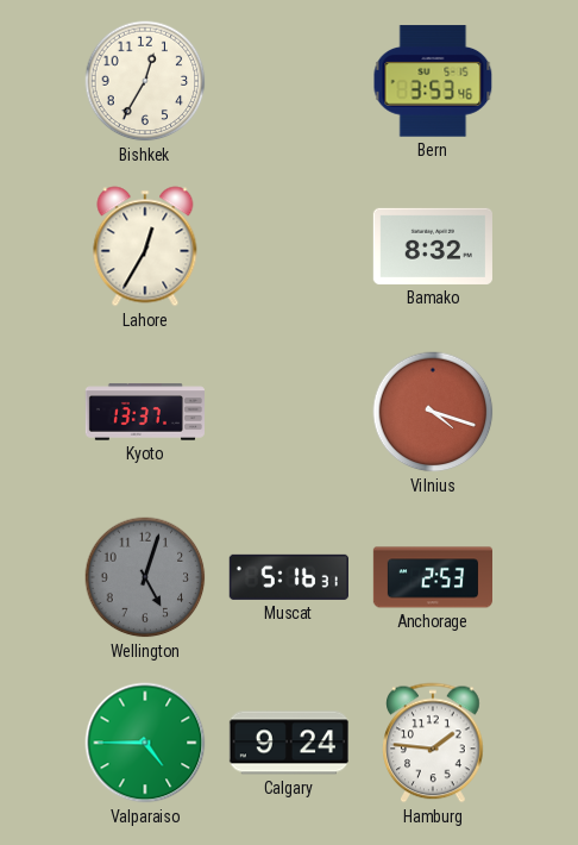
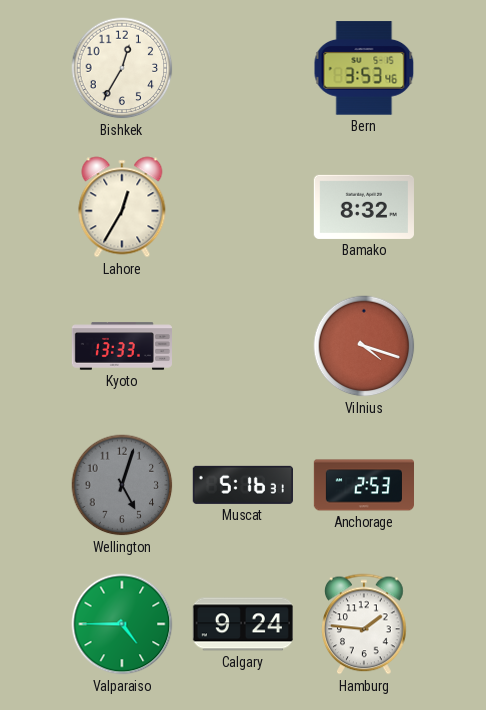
Kyoto: 13:37 -> 13:33 (121, 346)
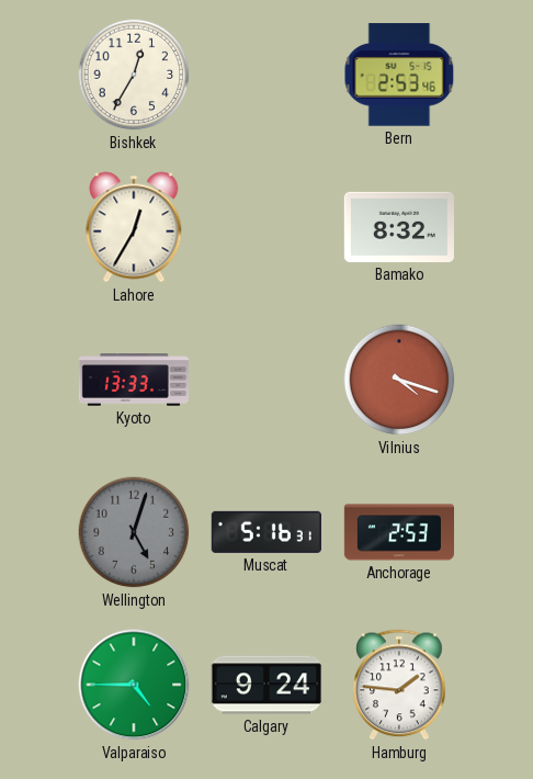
Bern: 3:53 -> 2:53 (399, 75)
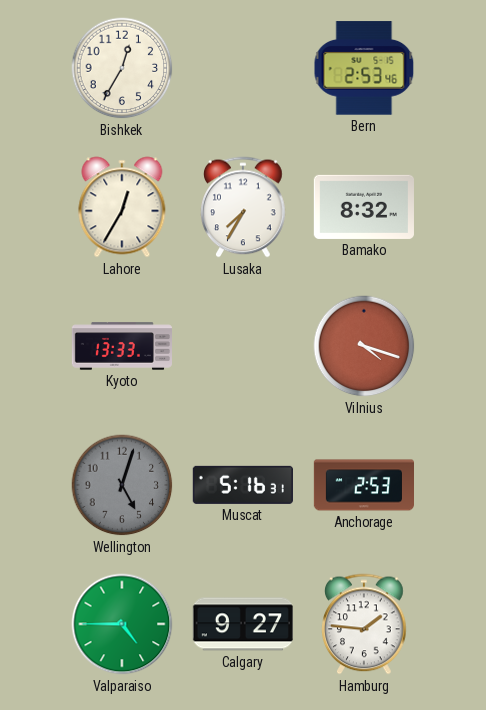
Lusaka: none -> 7:35 (243, 207)
Calgary: 9:24 -> 9:27 (243, 624)
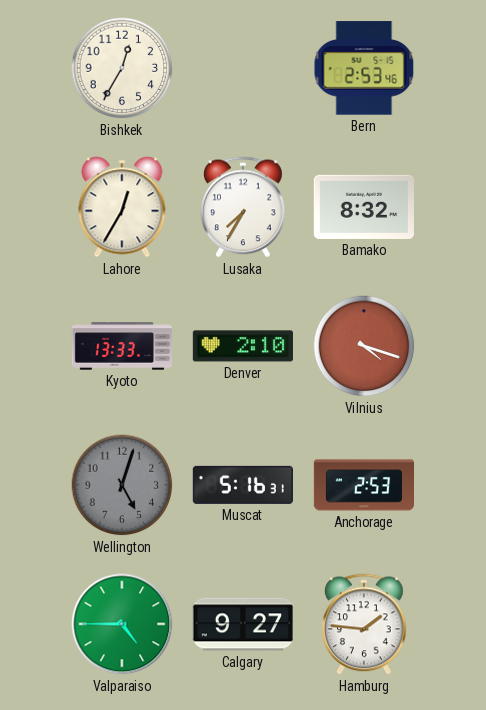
Denver: none -> 2:10 (243, 346)
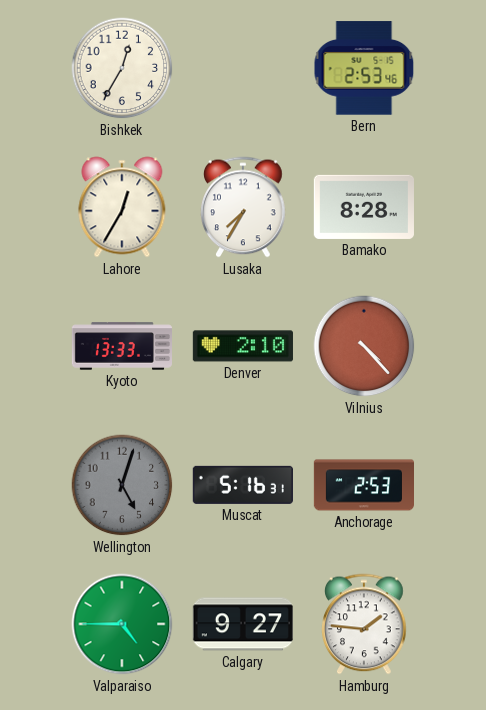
Bamako: 8:32 -> 8:28 (364, 207)
Vilnius: 4:18 -> 4:23 (364, 346)
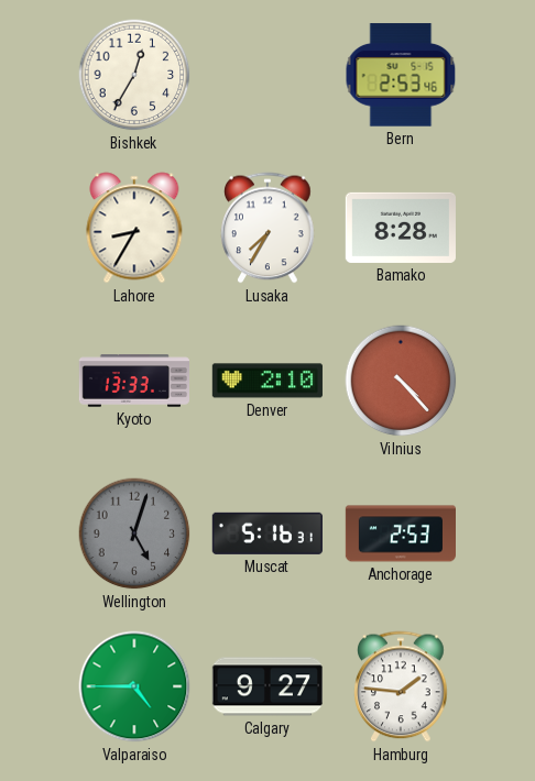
Lahore: 12:35 -> 8:35 (134, 228)
